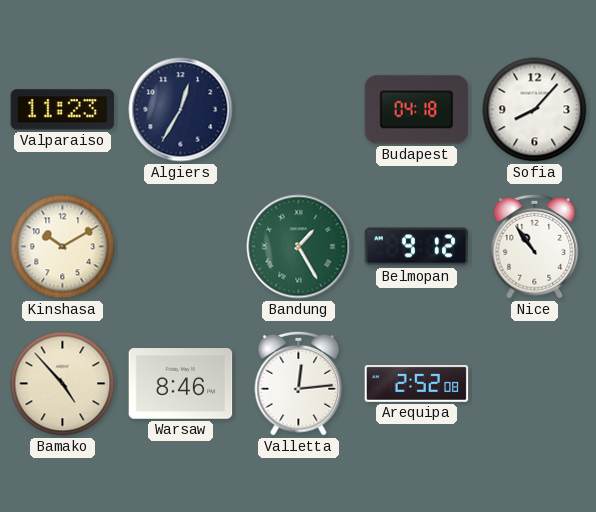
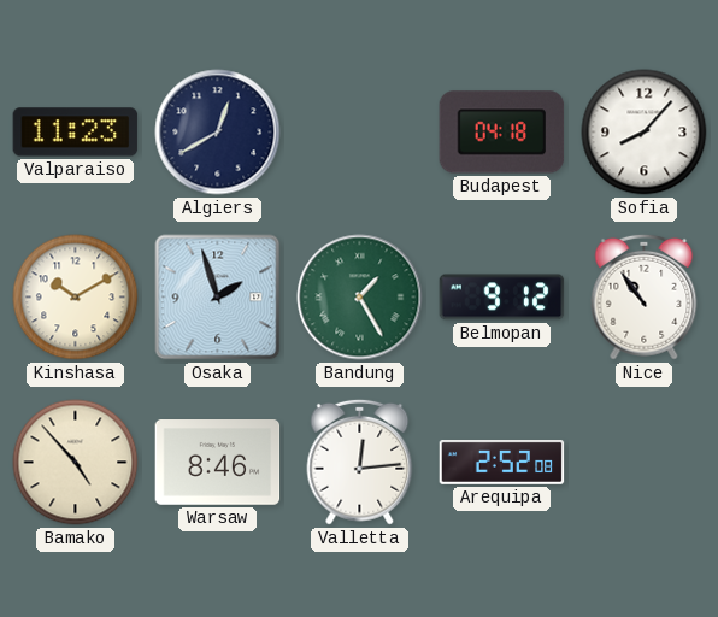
Algiers: 12:35 -> 12:40 (218, 133)
Osaka: none -> 1:57 (218, 298)
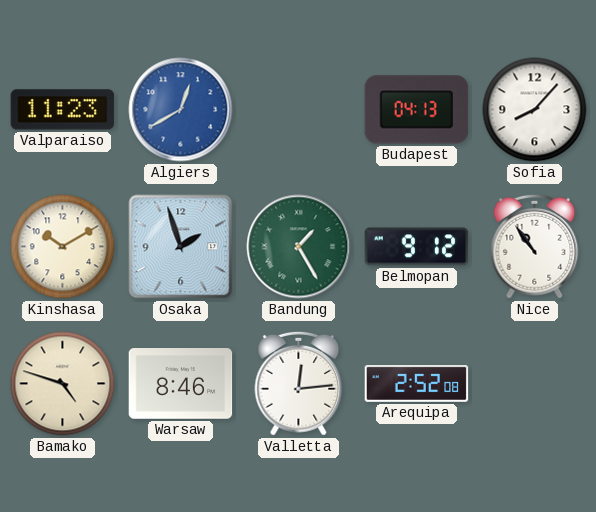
Algiers dial: navy -> blue (181, 110)
Budapest: 04:18 -> 04:13 (417, 110)
Bamako: 4:53 -> 4:48 (63, 384)
